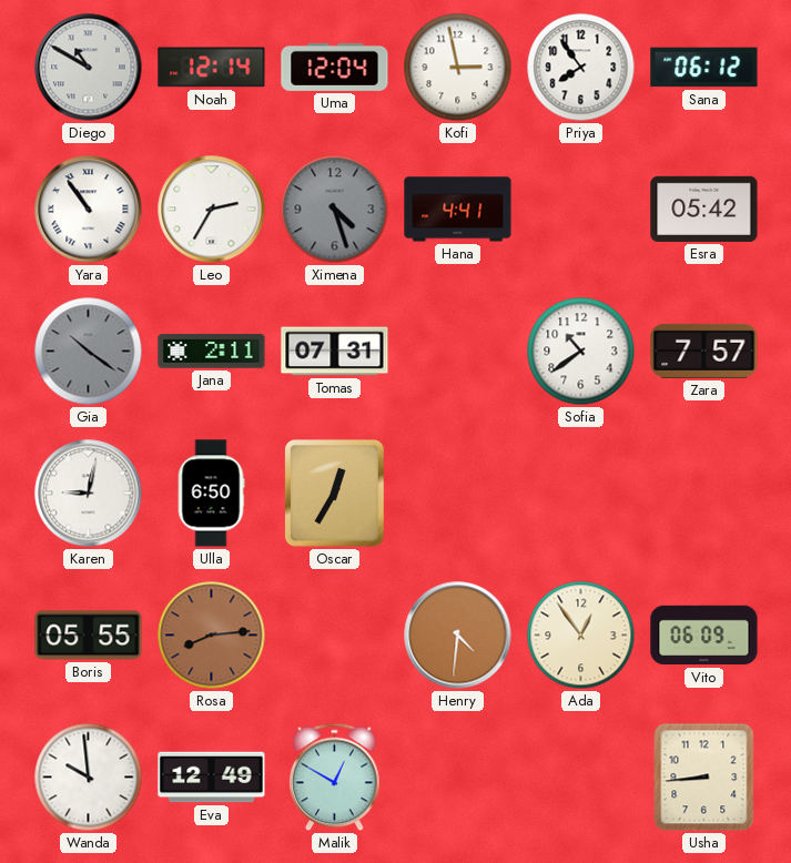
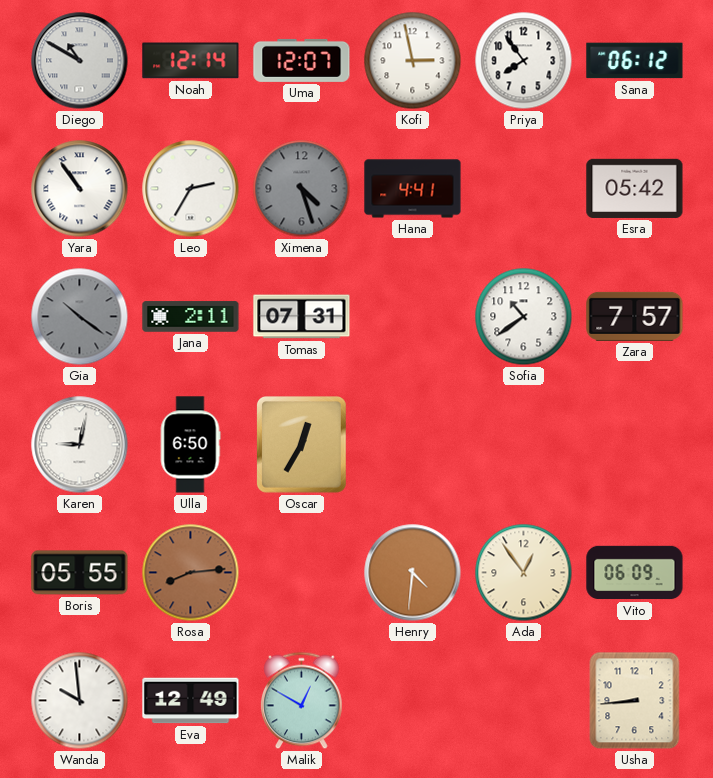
Uma: 12:04 -> 12:07 (302, 60)
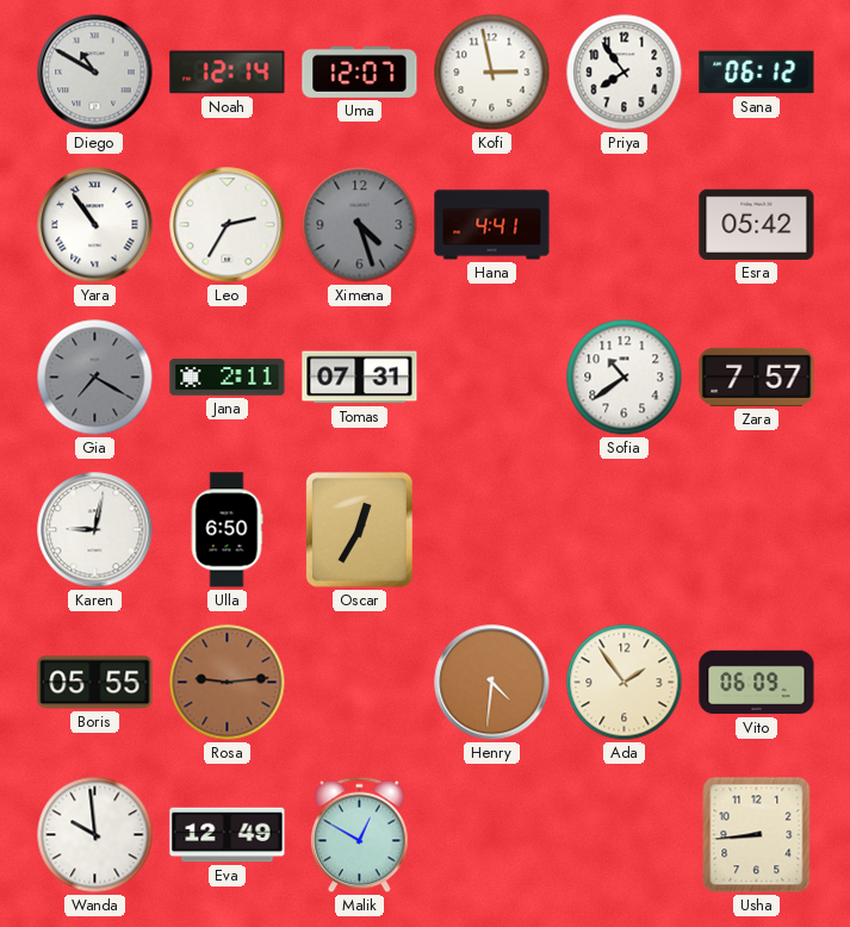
Gia: 10:21 -> 7:20 (95, 378)
Rosa: 8:14 -> 9:14 (228, 683)
Ada: 12:54 -> 1:54 (625, 683)
